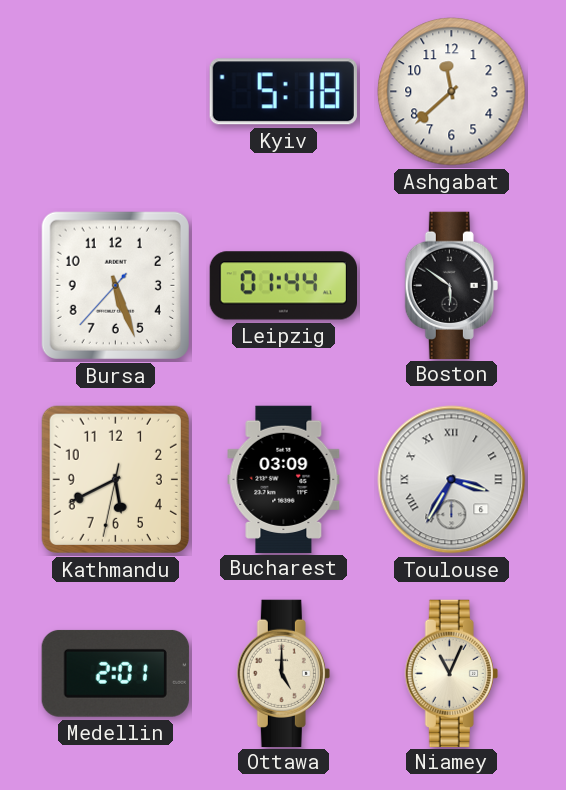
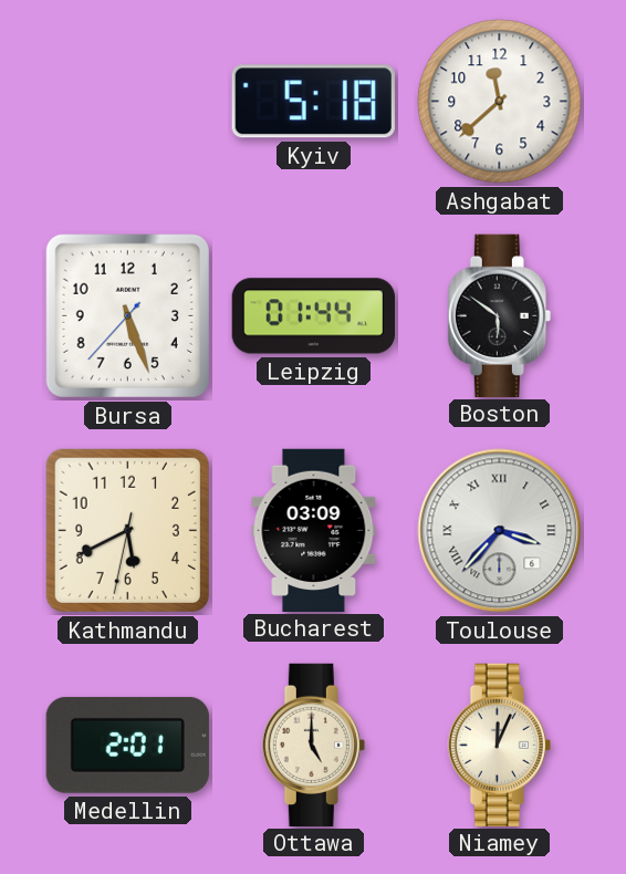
Toulouse: 3:35 -> 3:37 (500, 531)
Niamey: 11:04 -> 12:04 (499, 745)
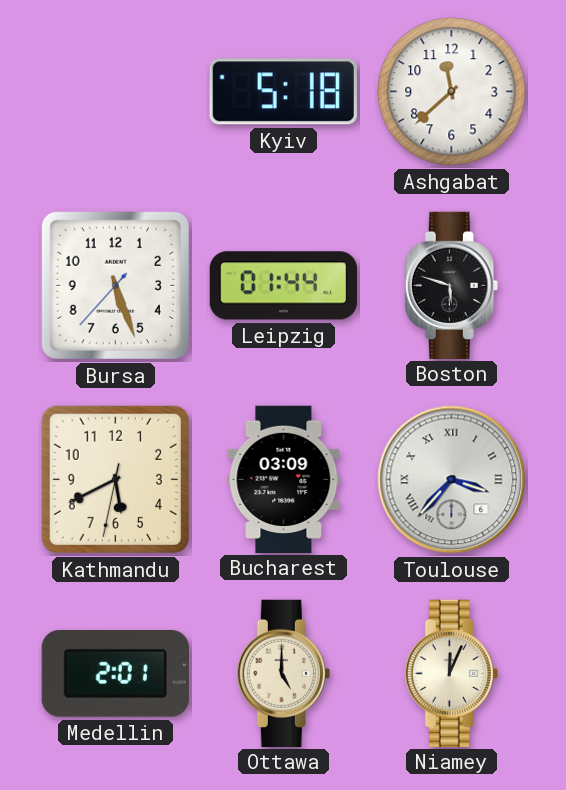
Boston: 5:51 -> 5:48 (451, 285)
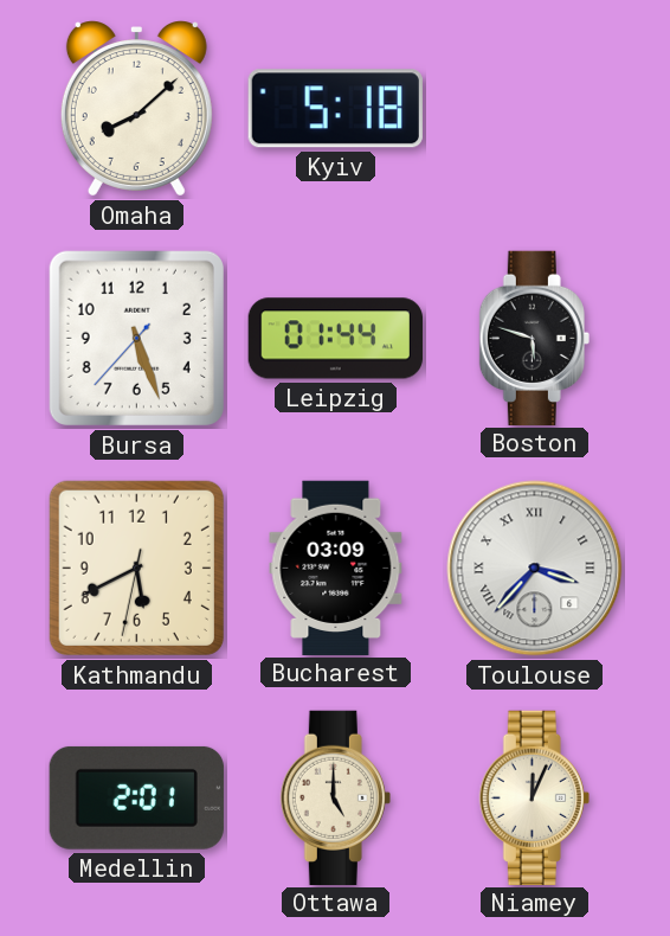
Omaha: none -> 8:08 (136, 109)
Ashgabat: 11:38 -> none (452, 92)
